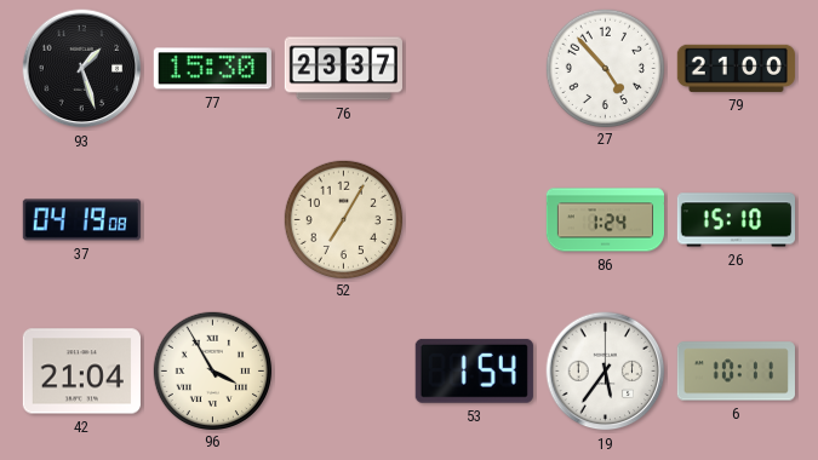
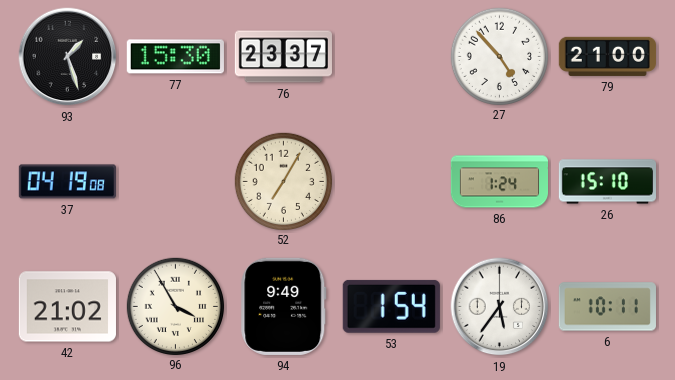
42: 21:04 -> 21:02 (67, 307)
94: none -> 9:49 (284, 306)
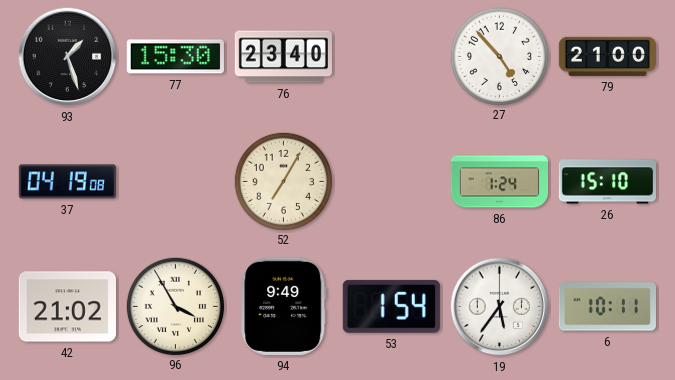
76: 23:37 -> 23:40 (283, 57)
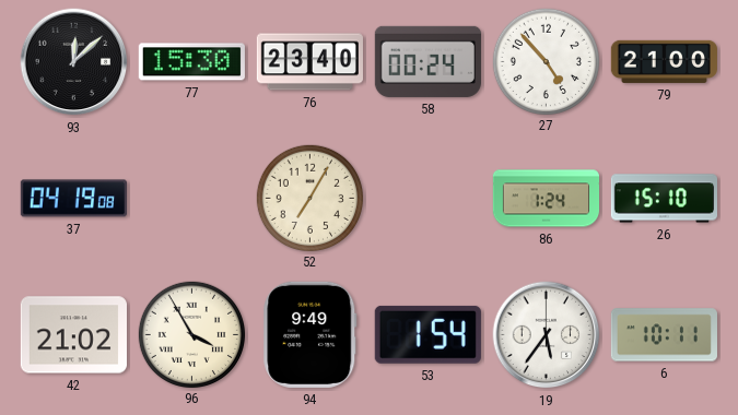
93: 1:27 -> 12:08 (74, 62)
58: none -> 00:24 (427, 61)
